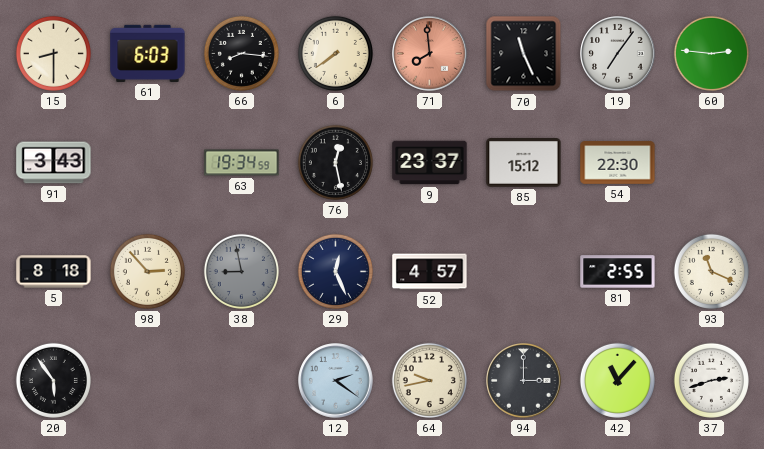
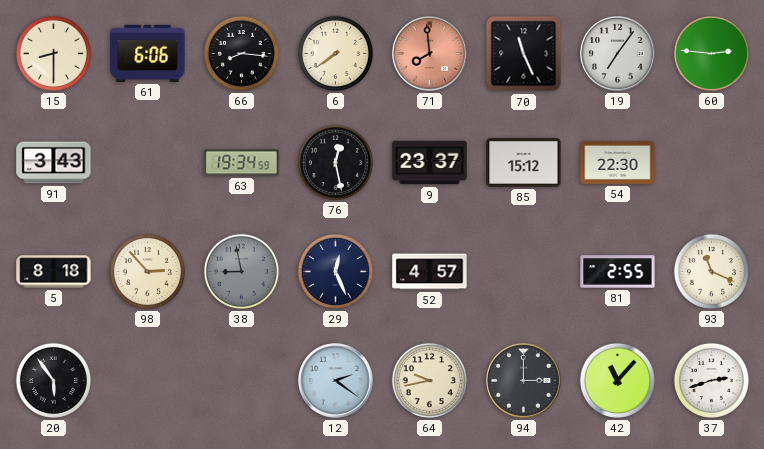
61: 6:03 -> 6:06 (148, 53)
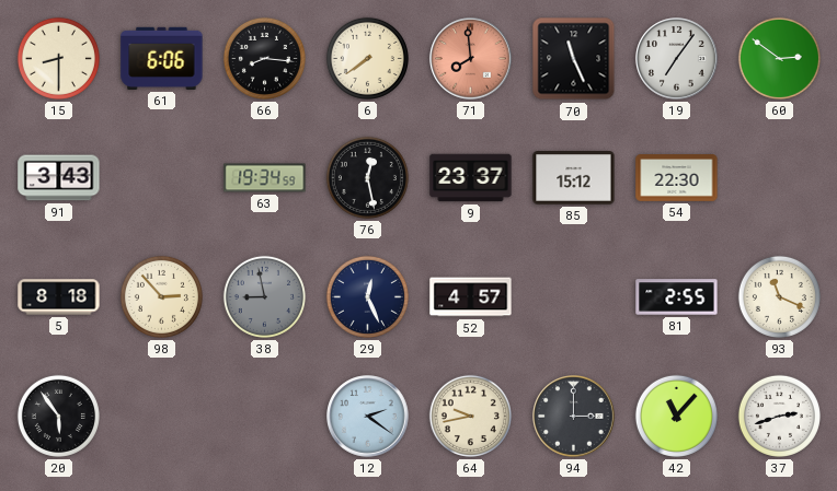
60: 2:46 -> 2:51 (779, 58)
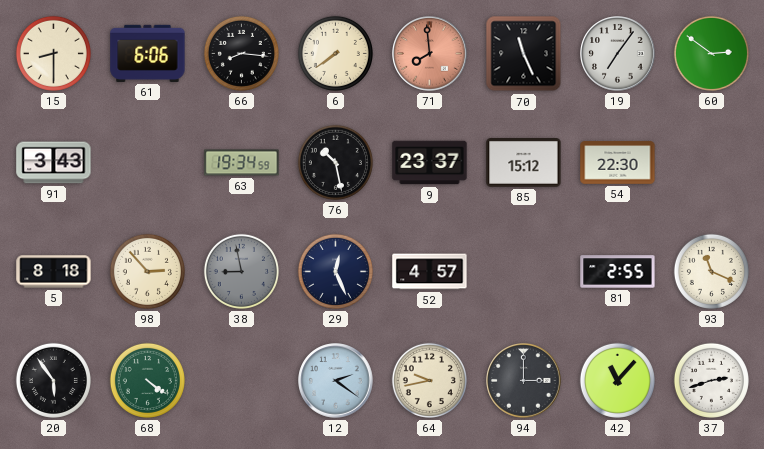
76: 12:28 -> 10:28 (335, 162)
68: none -> 4:21 (147, 380)
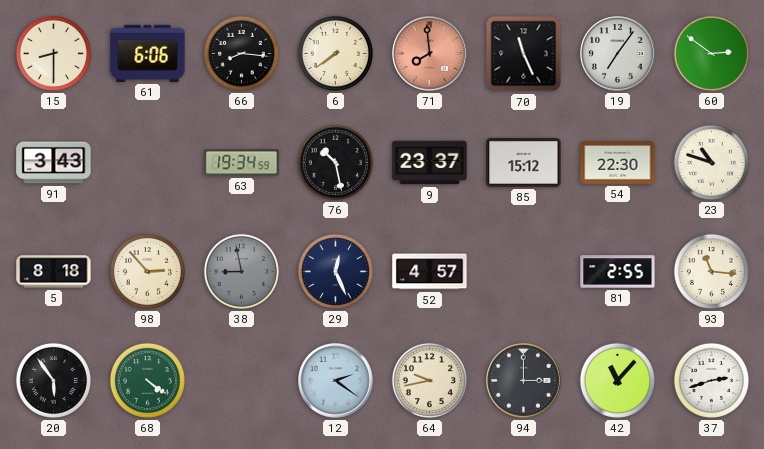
23: none -> 10:48 (711, 162)
93: 11:19 -> 11:16 (711, 271)
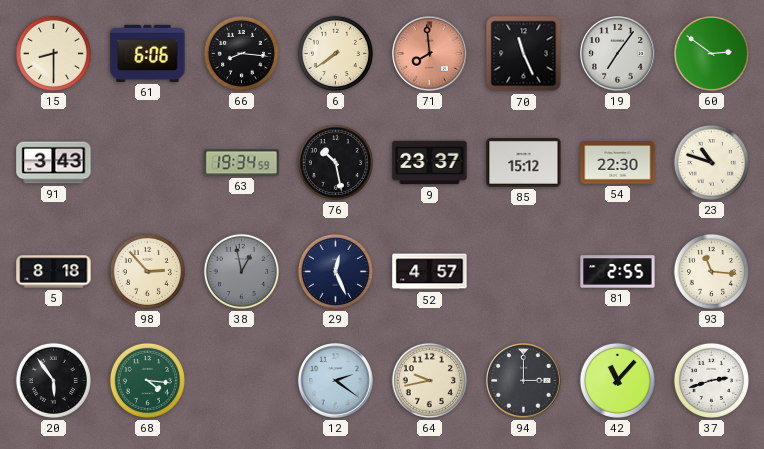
38: 8:58 -> 12:58 (241, 271)
68: 4:21 -> 4:16 (147, 380)
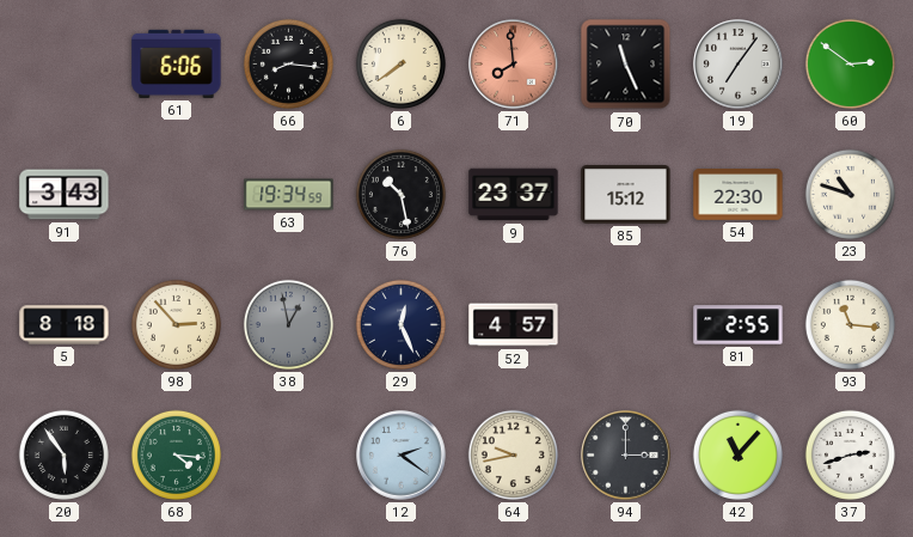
15: 8:30 -> none (53, 53)
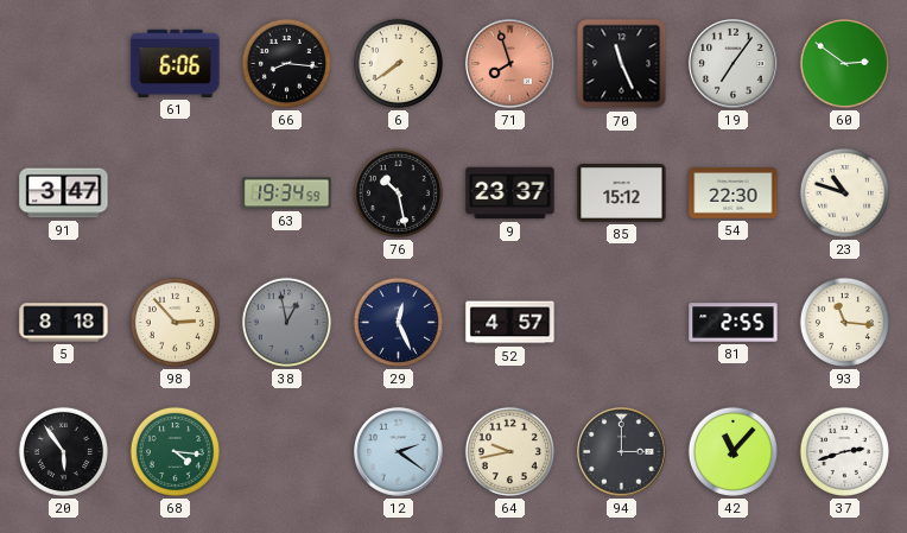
71: 7:59 -> 7:57 (510, 64)
91: 3:43 -> 3:47 (64, 193)
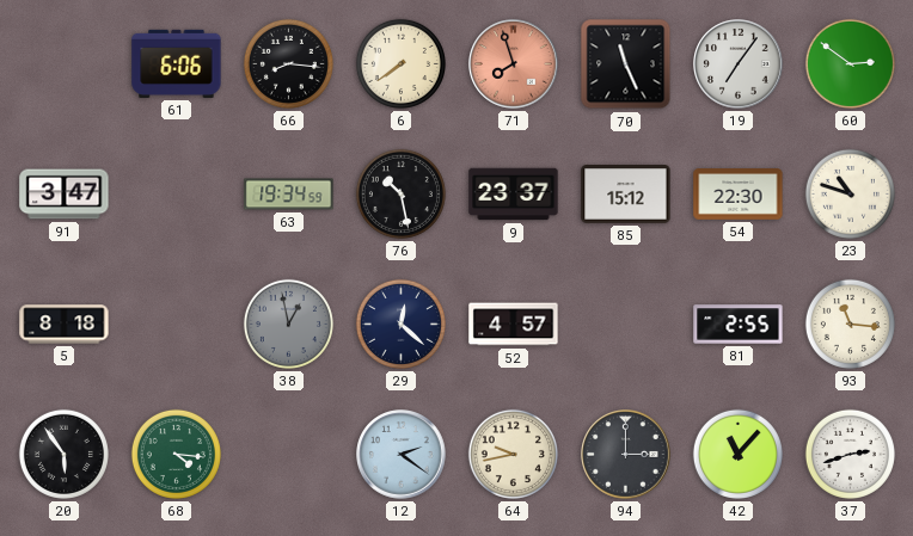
98: 2:53 -> none (175, 322)
29: 12:26 -> 12:22 (400, 324)
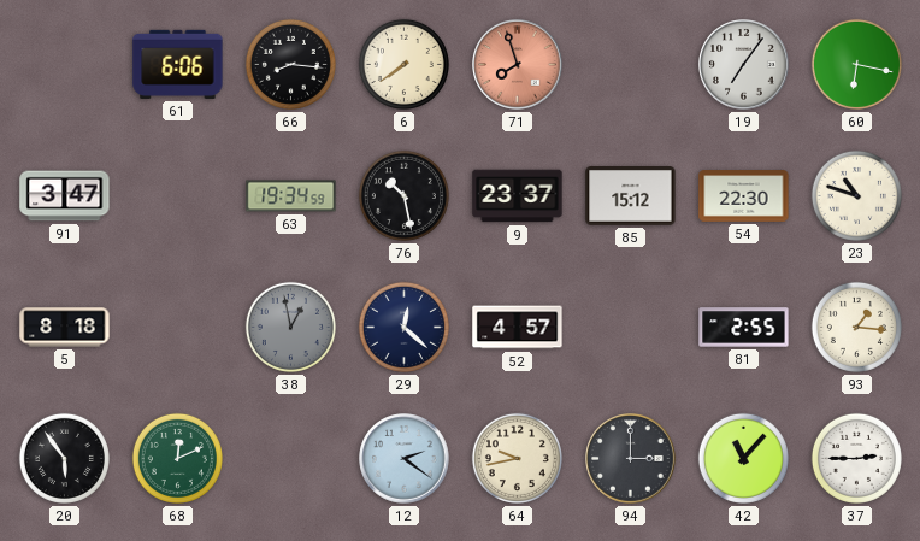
70: 11:26 -> none (626, 64)
60: 2:51 -> 6:17 (856, 64)
93: 11:16 -> 1:16 (856, 327)
68: 4:16 -> 12:11 (177, 458)
37: 2:42 -> 2:45 (856, 458)
